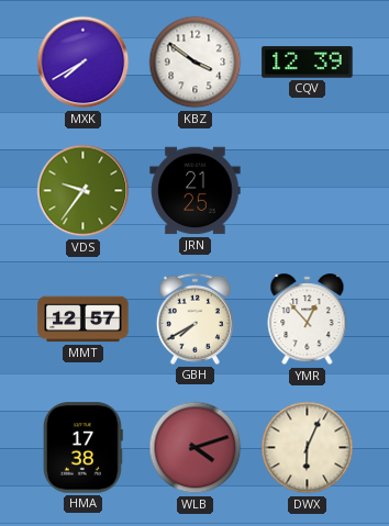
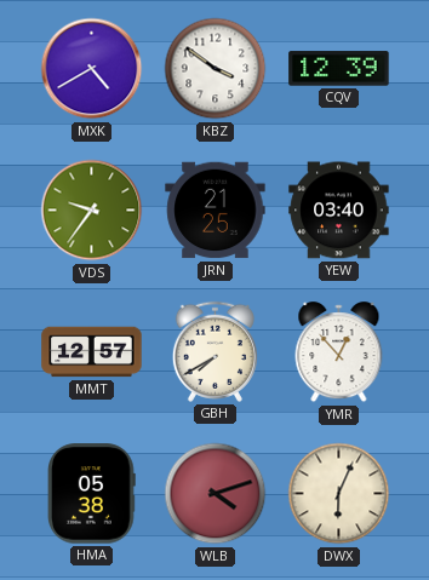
MXK: 7:40 -> 4:40 (92, 69)
YEW: none -> 03:40 (339, 211)
HMA: 17:38 -> 05:38 (92, 494)
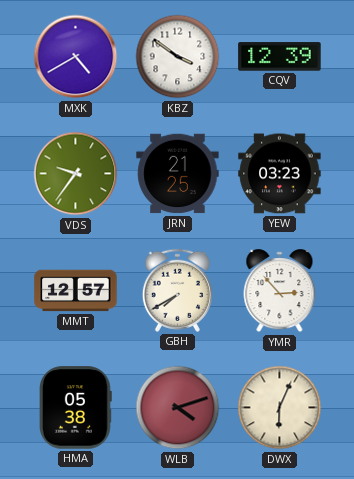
YEW: 03:40 -> 03:23 (280, 174)
YMR: 12:53 -> 2:53 (280, 291)
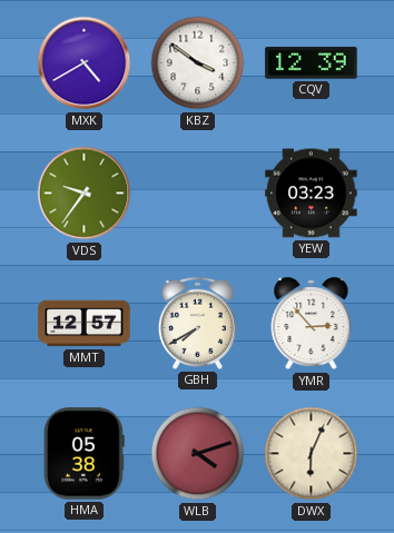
JRN: 21:25 -> none (178, 174)
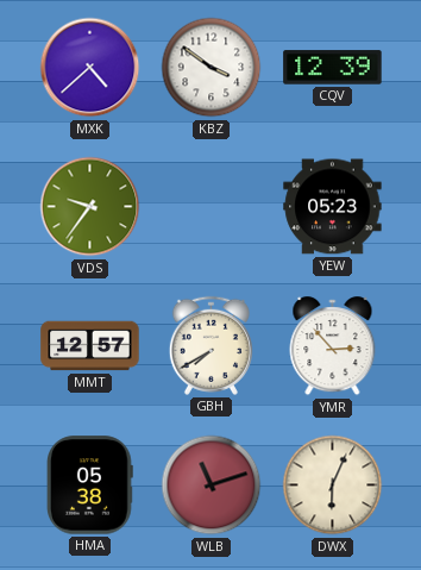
MXK: 4:40 -> 4:38 (90, 68)
YEW: 03:23 -> 05:23 (333, 207)
WLB: 4:12 -> 11:12 (212, 486)
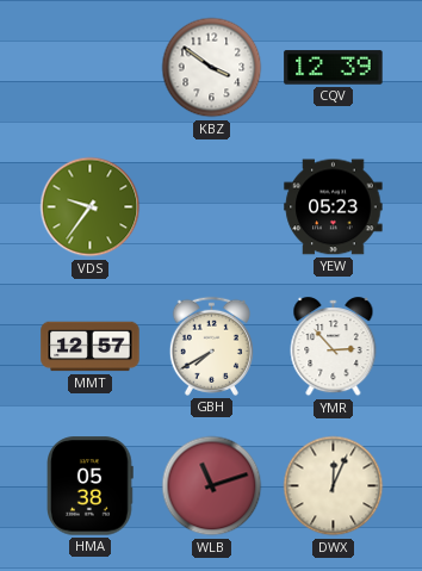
MXK: 4:38 -> none (90, 68)
DWX: 6:04 -> 12:04 (334, 486)
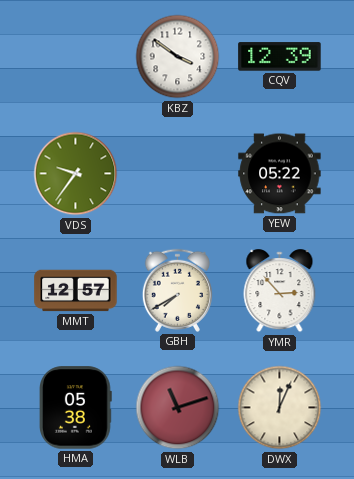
YEW: 05:23 -> 05:22 (280, 174)
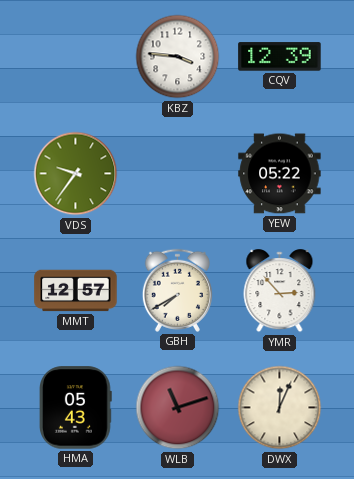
KBZ: 3:51 -> 3:46 (178, 57)
HMA: 05:38 -> 05:43 (76, 408)
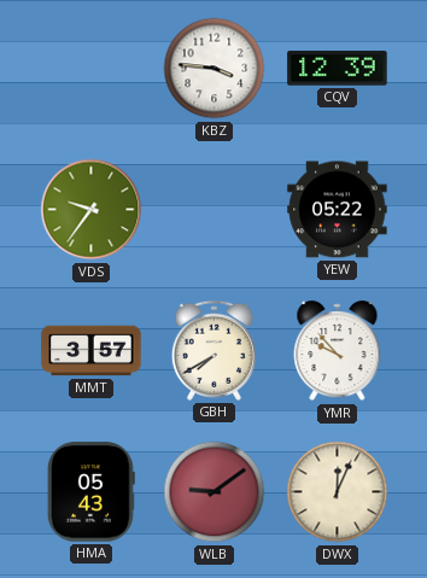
MMT: 12:57 -> 3:57 (92, 351)
YMR: 2:53 -> 9:53 (338, 351)
WLB: 11:12 -> 9:09 (215, 492)
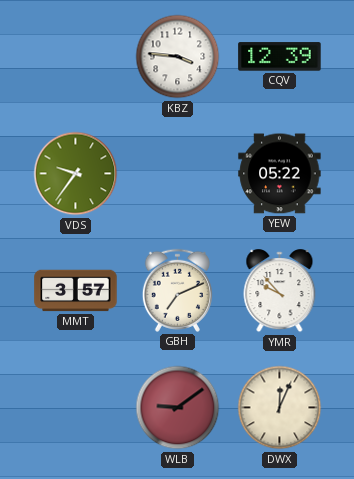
GBH: 7:40 -> 7:11 (177, 290)
HMA: 05:43 -> none (92, 492)
